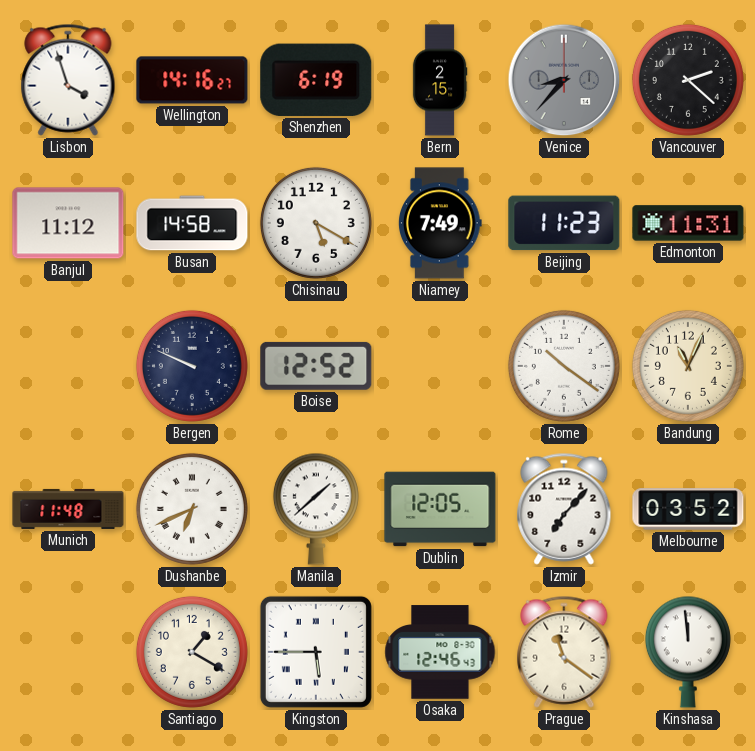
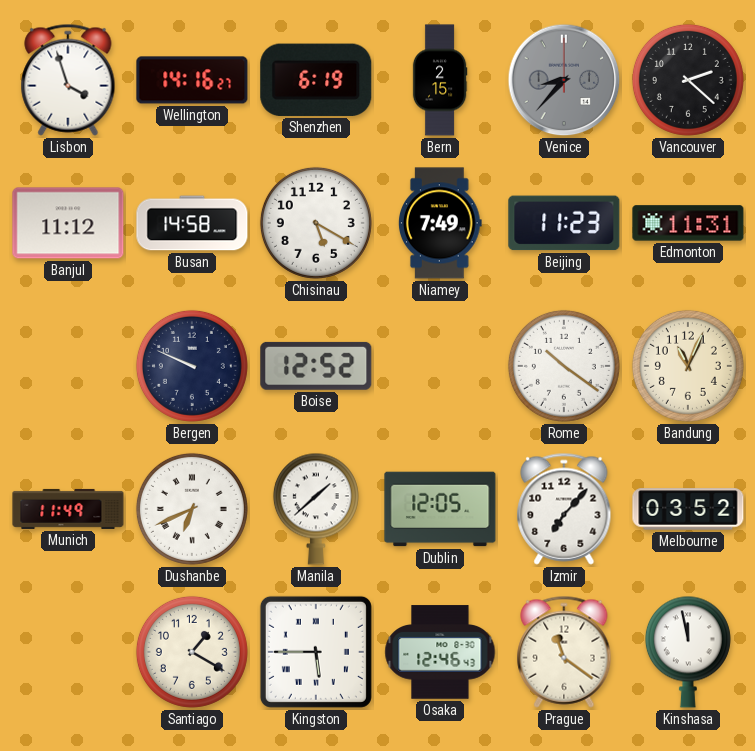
Munich: 11:48 -> 11:49 (68, 509)
Kinshasa: 11:59 -> 11:58 (688, 652)
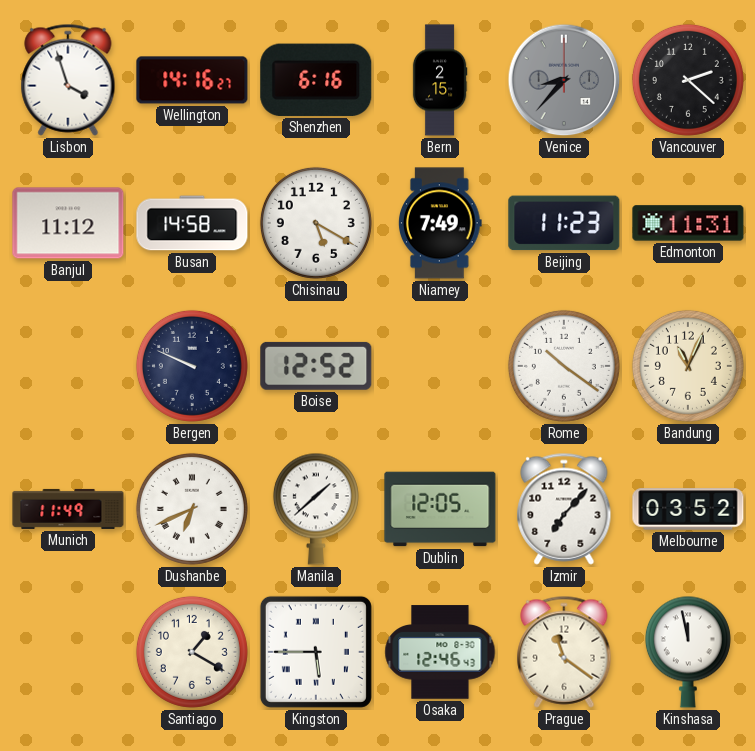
Shenzhen: 6:19 -> 6:16 (316, 80)
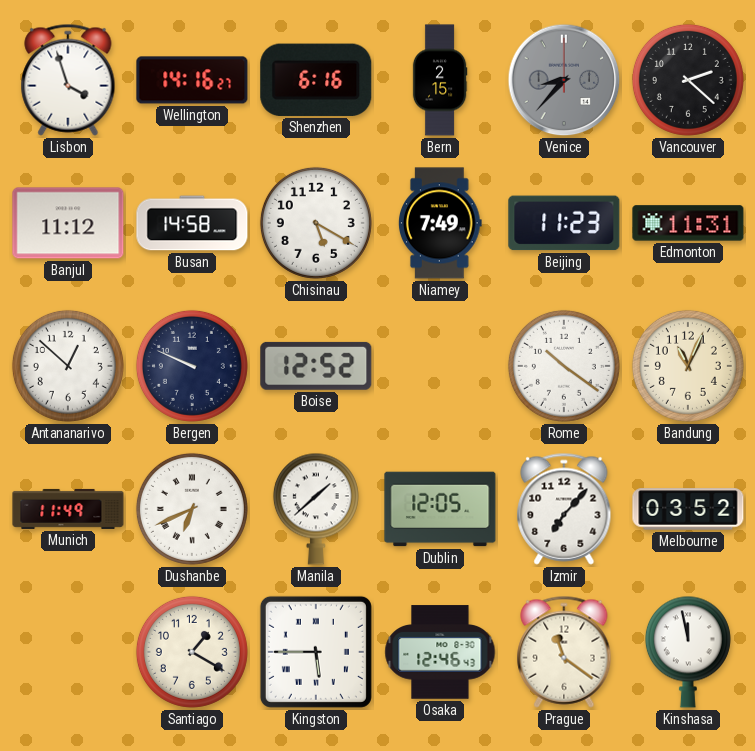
Antananarivo: none -> 12:52 (68, 366)
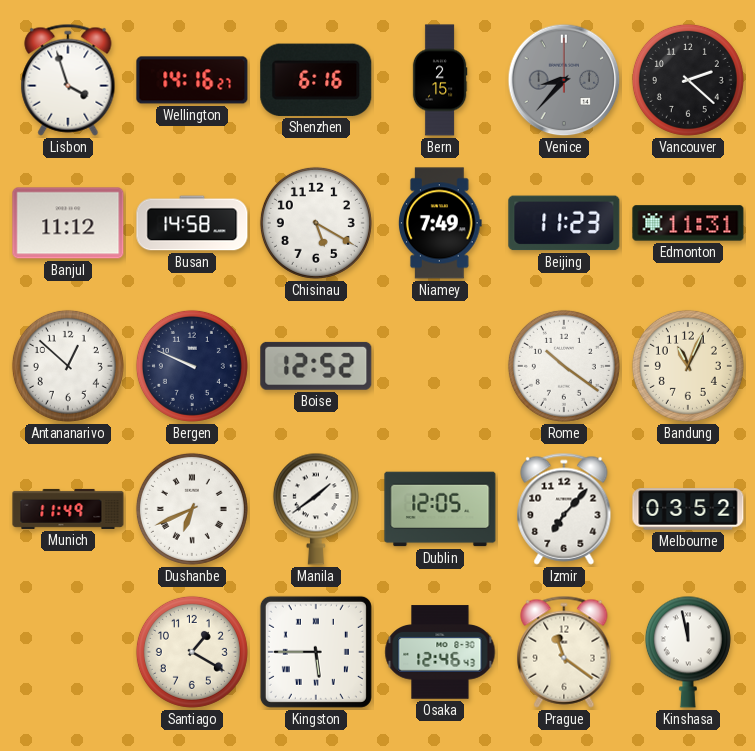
Manila: 1:38 -> 1:39 (316, 509)
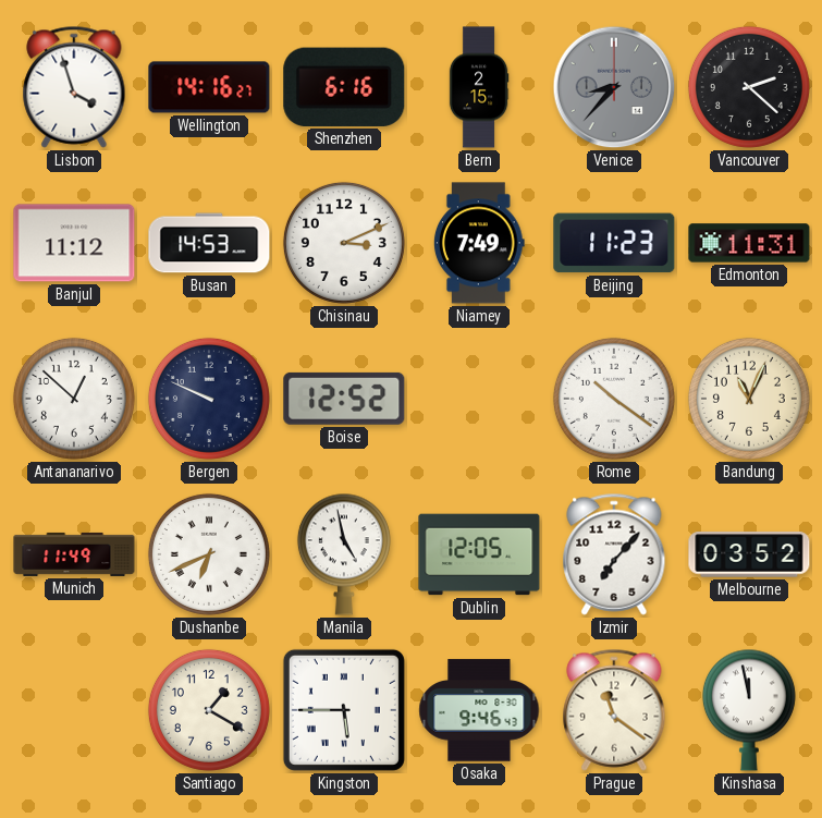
Busan: 14:58 -> 14:53 (209, 243)
Chisinau: 5:20 -> 3:11 (344, 243)
Manila: 1:39 -> 4:58 (344, 554)
Osaka: 12:46 -> 9:46 (479, 710)
